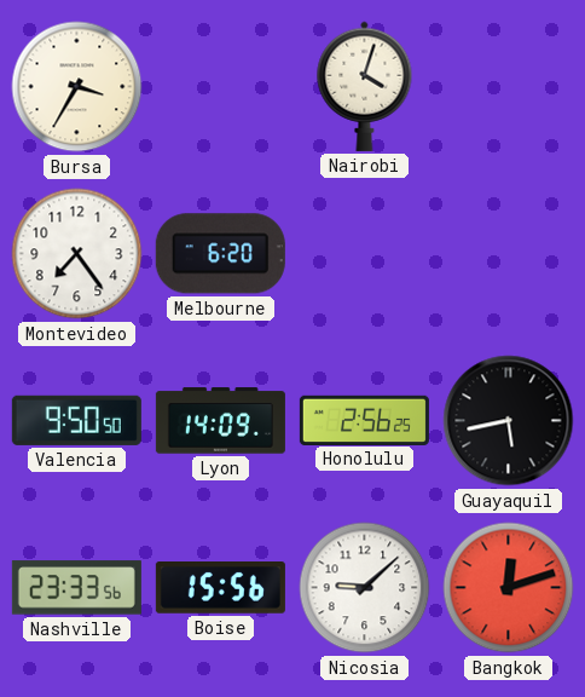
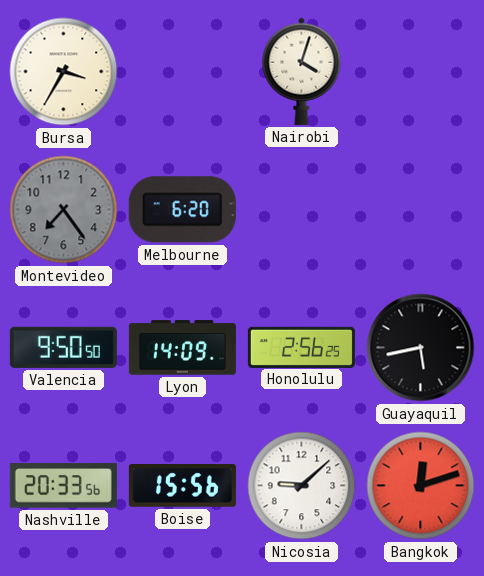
Montevideo dial: white -> grey (64, 210)
Nashville: 23:33 -> 20:33 (63, 486)
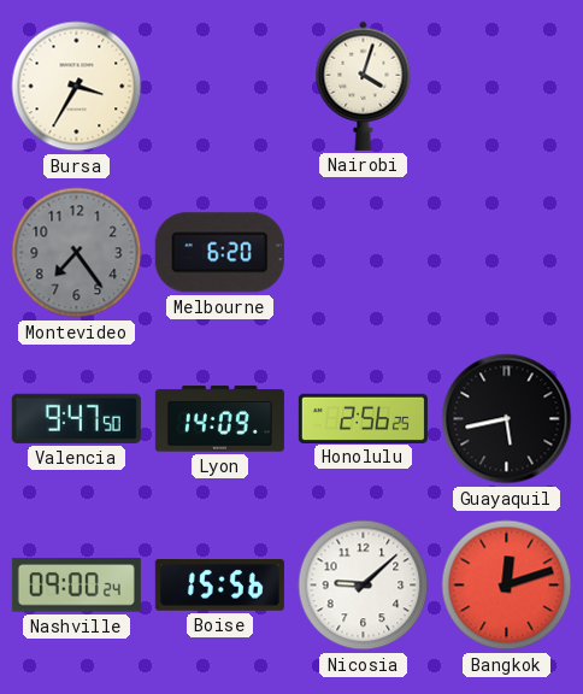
Valencia: 9:50 -> 9:47 (76, 418)
Nashville: 20:33 -> 09:00 (76, 586)
